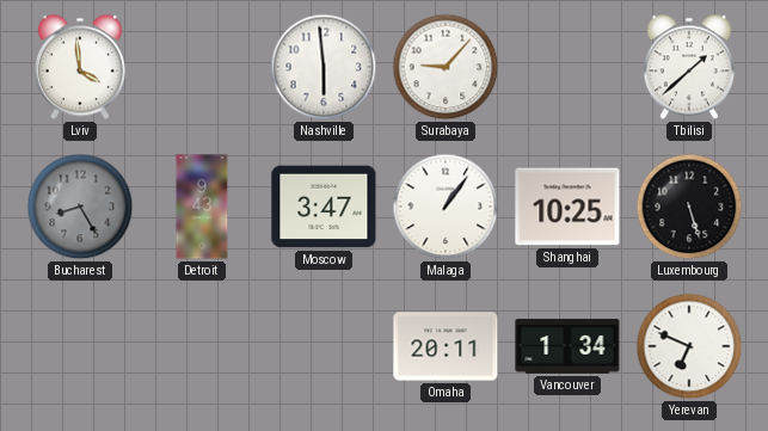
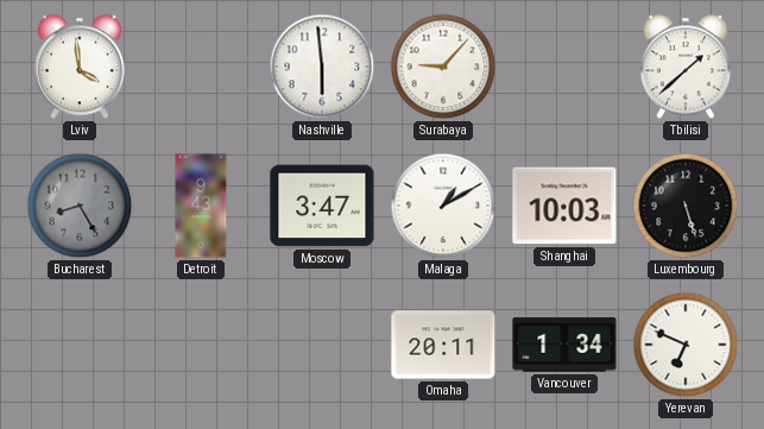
Malaga: 1:06 -> 1:10 (443, 206)
Shanghai: 10:25 -> 10:03 (564, 206)
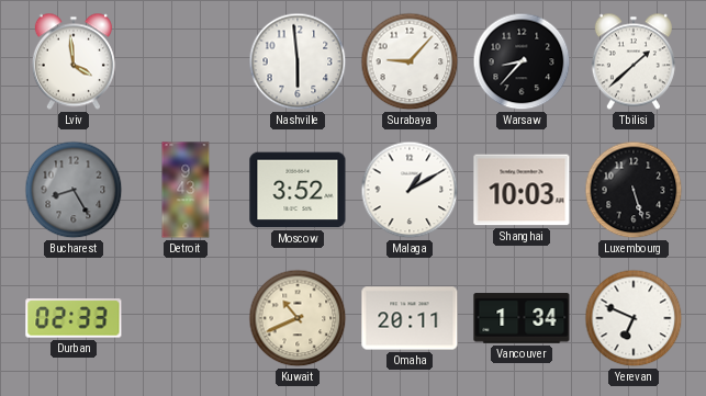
Warsaw: none -> 8:37 (522, 61)
Moscow: 3:47 -> 3:52 (298, 190)
Durban: none -> 02:33 (74, 318)
Kuwait: none -> 10:41 (298, 318)
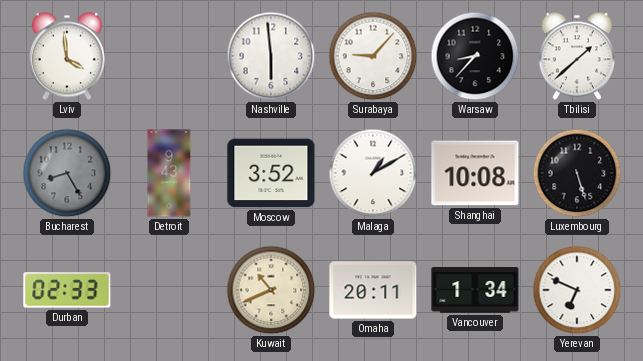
Shanghai: 10:03 -> 10:08 (475, 173)
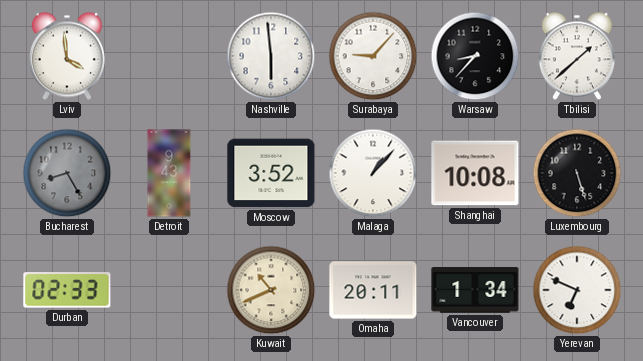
Malaga: 1:10 -> 1:07 (373, 173)
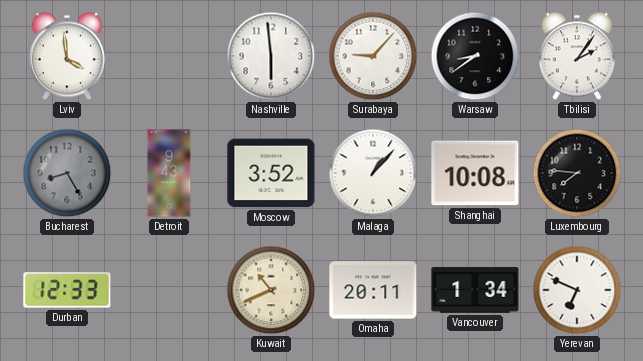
Warsaw: 8:37 -> 8:39 (475, 56)
Tbilisi: 1:38 -> 2:06 (577, 56)
Luxembourg: 5:27 -> 7:46 (577, 173)
Durban: 02:33 -> 12:33 (67, 290)
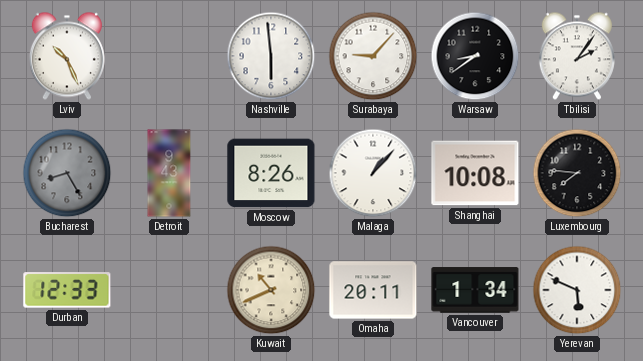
Lviv: 3:59 -> 10:26 (67, 56)
Moscow: 3:52 -> 8:26 (271, 173)
Yerevan: 6:49 -> 5:49 (577, 290)
